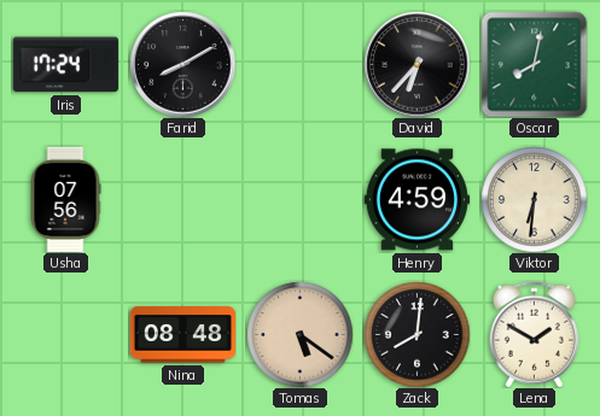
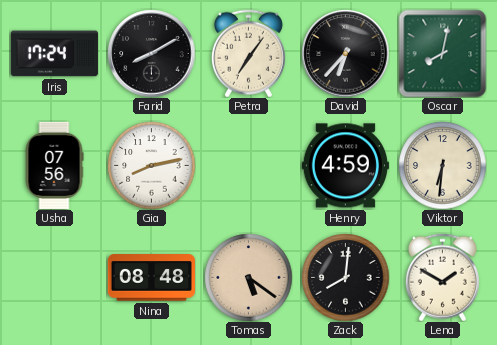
Petra: none -> 7:06 (248, 53)
Gia: none -> 8:13 (151, 165)
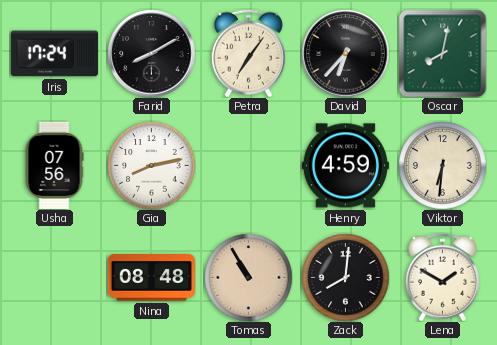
Tomas: 5:21 -> 10:55 (248, 277)
